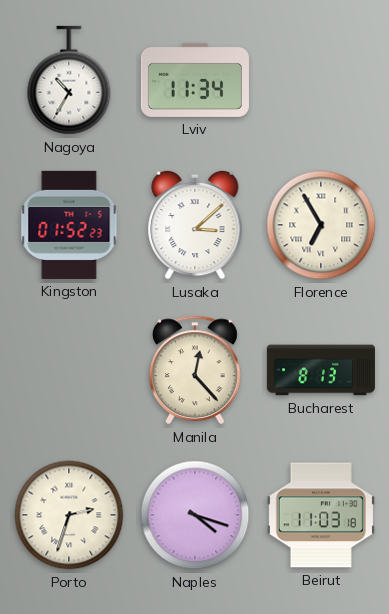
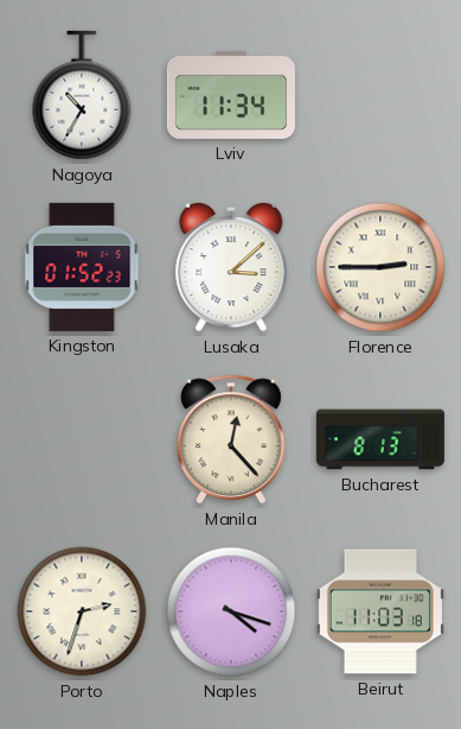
Florence: 6:55 -> 2:45 (380, 267)
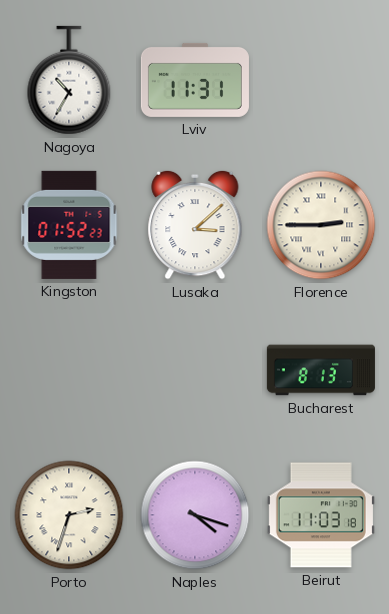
Lviv: 11:34 -> 11:31 (195, 80)
Manila: 12:23 -> none (232, 439)
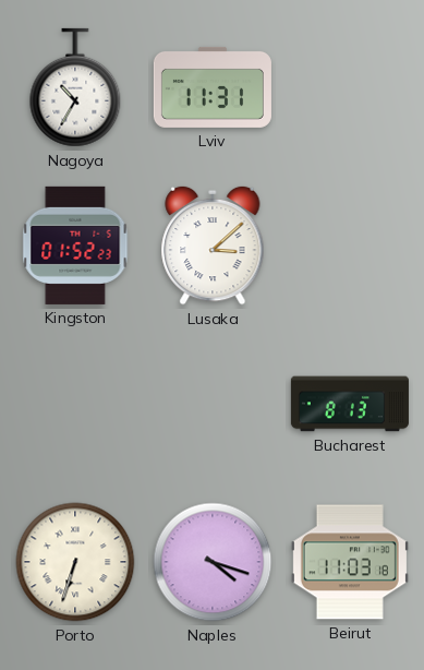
Florence: 2:45 -> none (321, 225)
Porto: 2:33 -> 6:33 (75, 562)
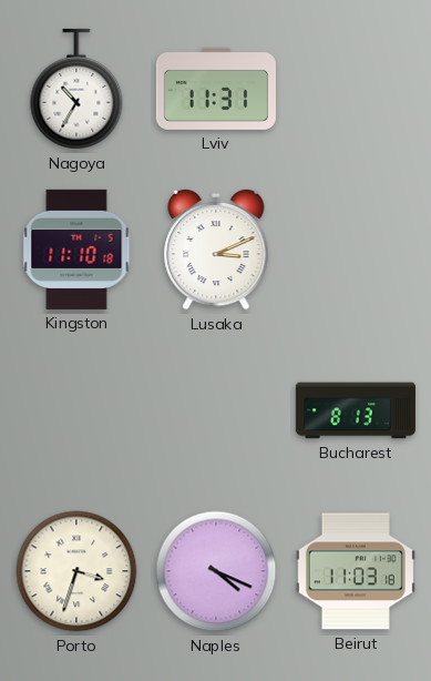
Kingston: 01:52 -> 11:10 (76, 250)
Lusaka: 3:08 -> 3:11 (216, 250)
Porto: 6:33 -> 3:33 (76, 571)
Naples: 4:18 -> 4:19 (216, 571)
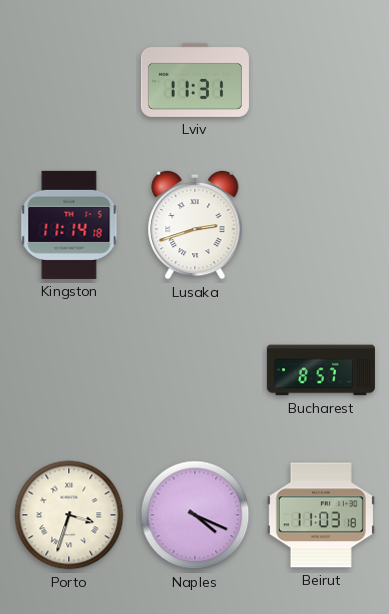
Nagoya: 10:35 -> none (76, 89)
Kingston: 11:10 -> 11:14 (69, 225)
Lusaka: 3:11 -> 2:42 (195, 225)
Bucharest: 8:13 -> 8:57 (321, 370)
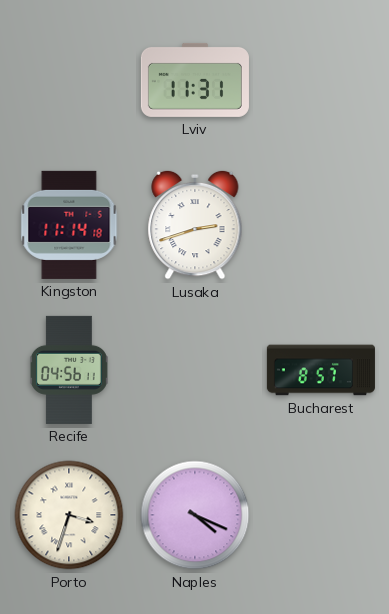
Recife: none -> 04:56 (69, 370)
Beirut: 11:03 -> none (321, 515)
